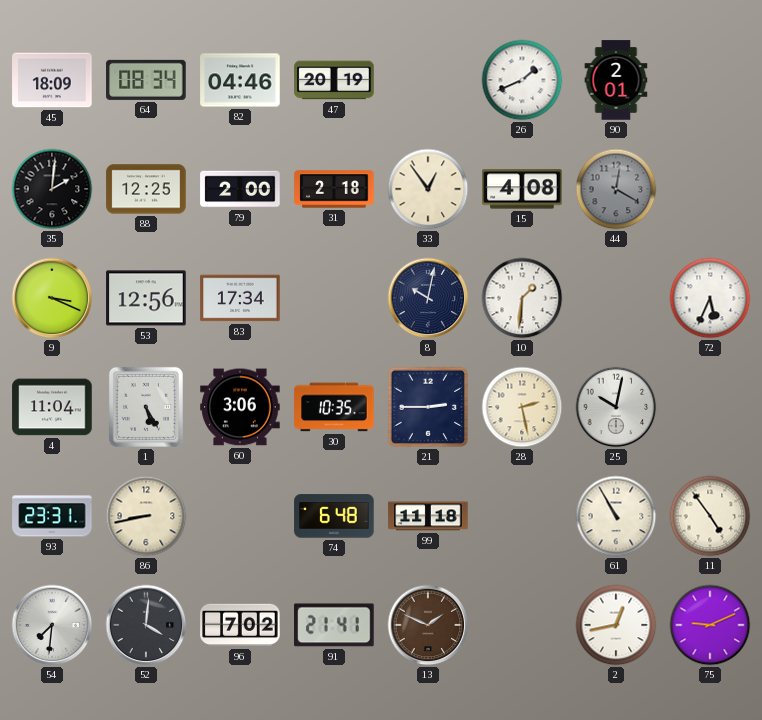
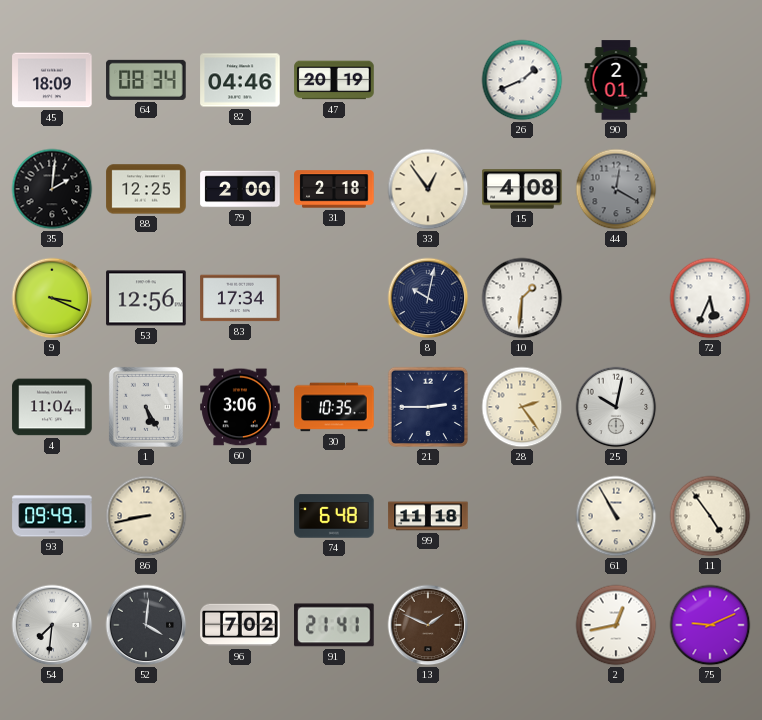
28: 2:28 -> 2:24 (522, 407)
93: 23:31 -> 09:49 (52, 516)
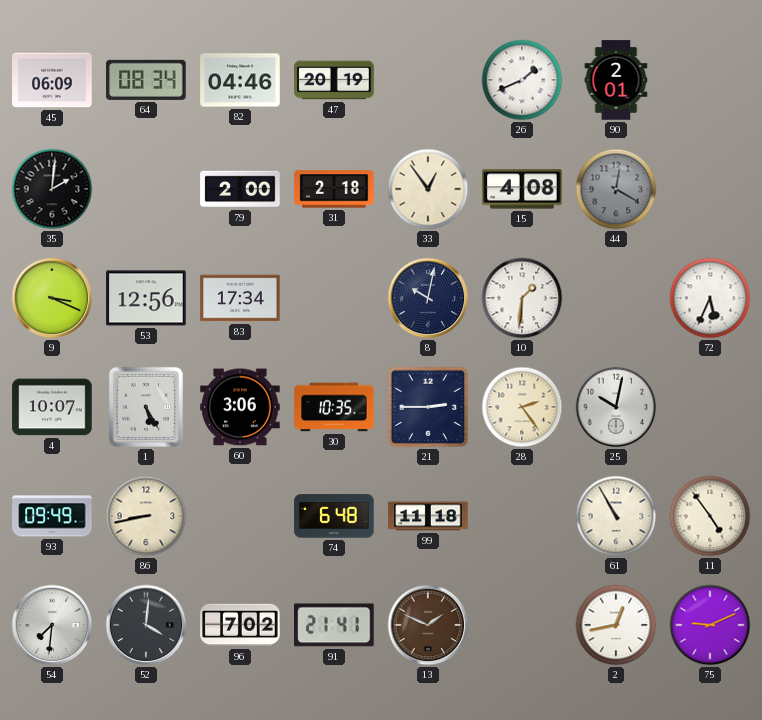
45: 18:09 -> 06:09 (52, 80)
88: 12:25 -> none (146, 189)
4: 11:04 -> 10:07 (52, 407)
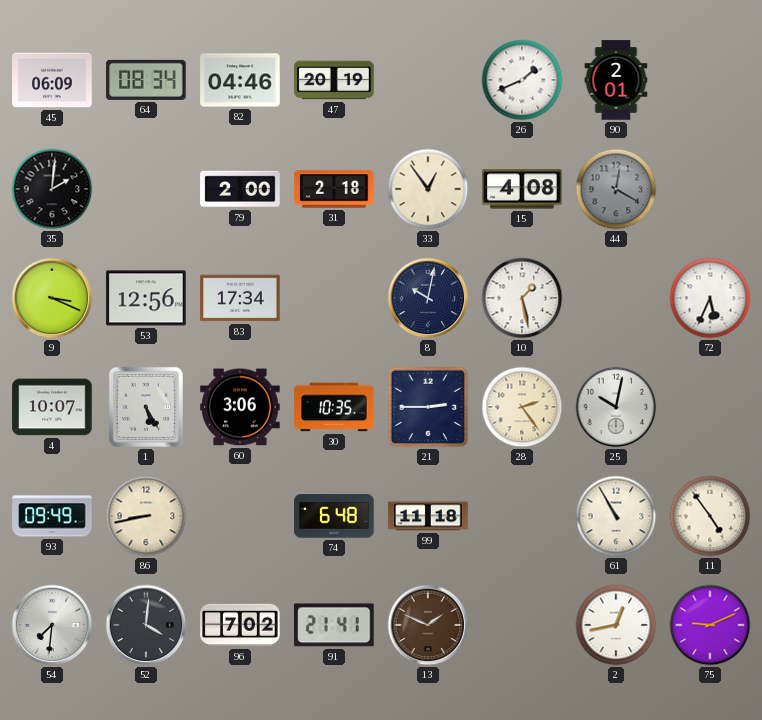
10: 1:31 -> 1:28 (522, 298)
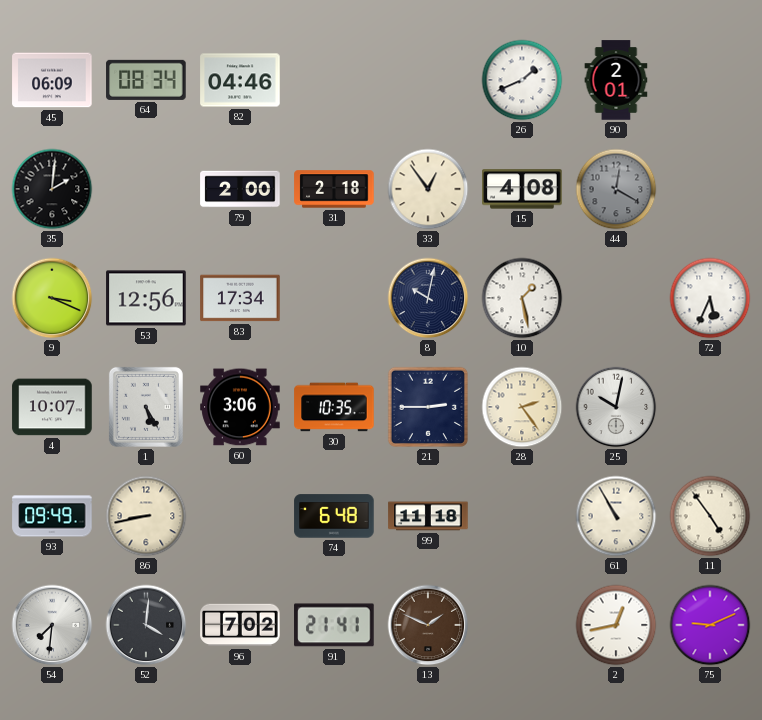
47: 20:19 -> none (334, 80)
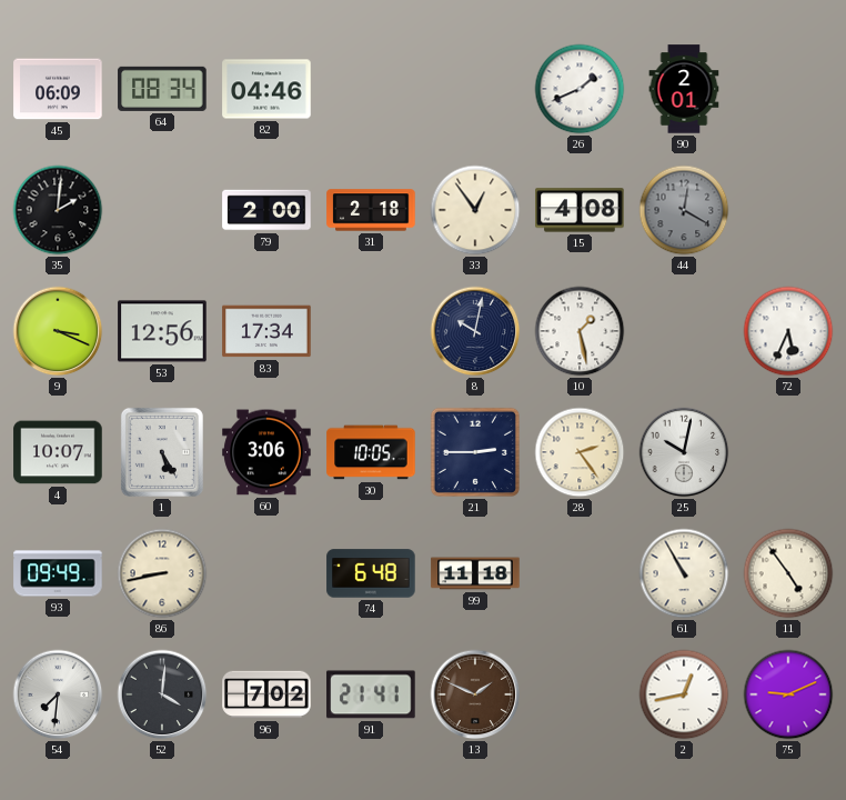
30: 10:35 -> 10:05 (371, 452)
